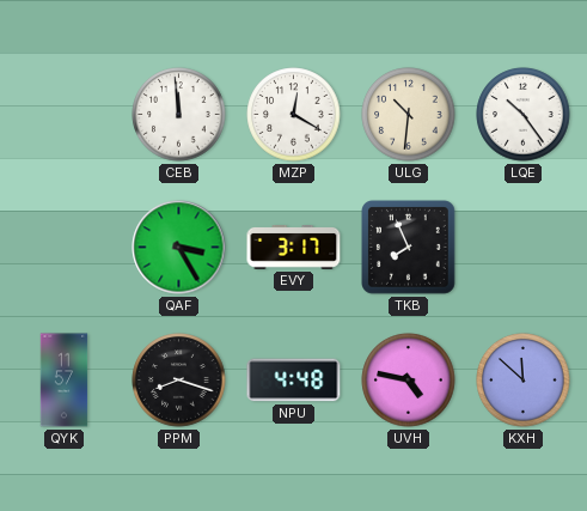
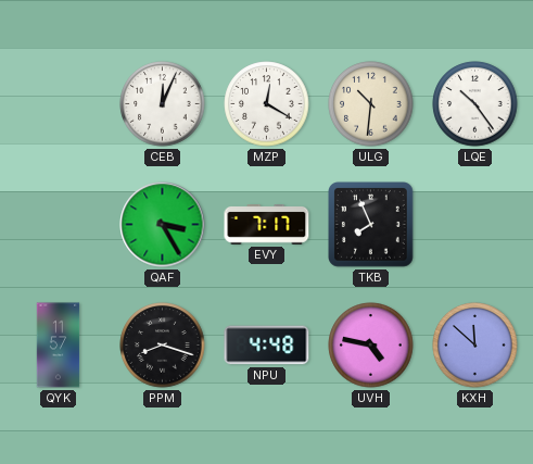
CEB: 11:59 -> 12:04 (163, 104)
EVY: 3:17 -> 7:17 (267, 225)
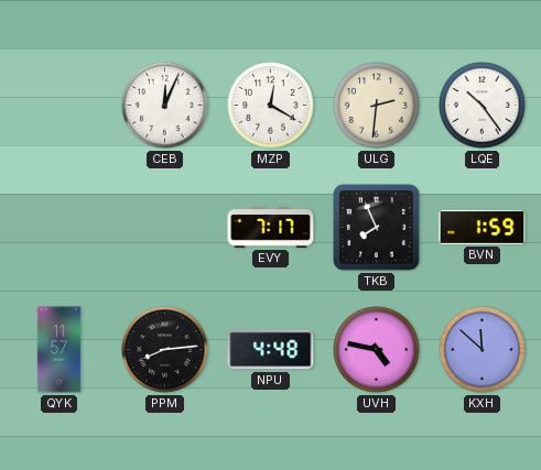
ULG: 10:31 -> 2:31 (377, 106)
QAF: 3:25 -> none (163, 225)
BVN: none -> 1:59 (483, 227)
PPM: 8:18 -> 8:14 (165, 350)
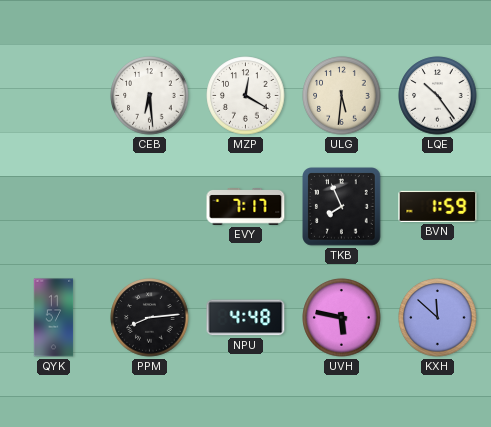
CEB: 12:04 -> 6:29 (150, 96)
ULG: 2:31 -> 5:31 (342, 96)
UVH: 4:47 -> 5:47 (342, 318)
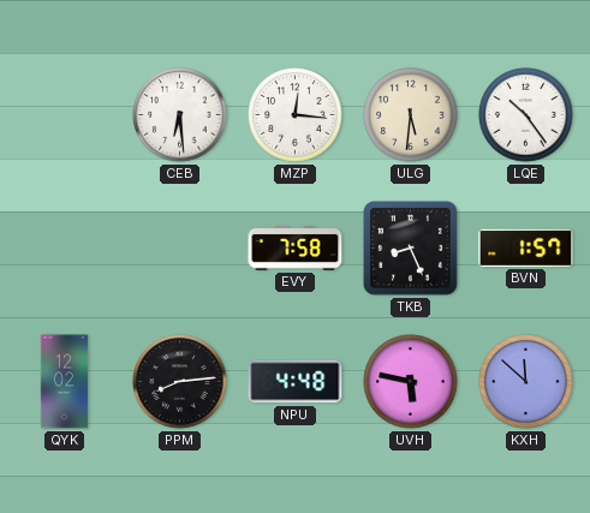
MZP: 12:20 -> 12:16 (296, 115)
EVY: 7:17 -> 7:58 (296, 249)
TKB: 7:56 -> 8:26 (411, 249)
BVN: 1:59 -> 1:57 (526, 247)
QYK: 11:57 -> 12:02 (65, 382)
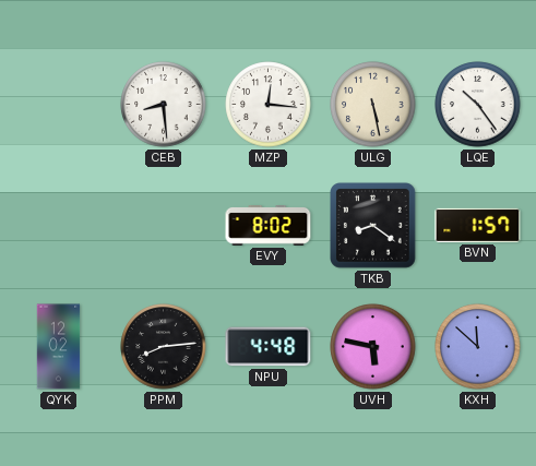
CEB: 6:29 -> 8:29 (164, 105)
ULG: 5:31 -> 5:28 (373, 105)
EVY: 7:58 -> 8:02 (269, 226)
TKB: 8:26 -> 8:21 (373, 226)
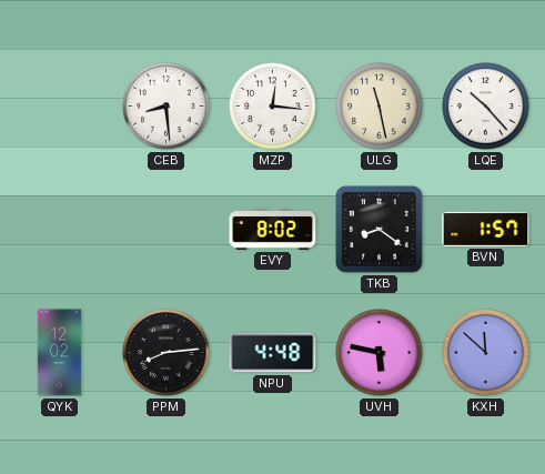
ULG: 5:28 -> 11:28 (380, 107)
LQE: 10:24 -> 10:23 (486, 107)
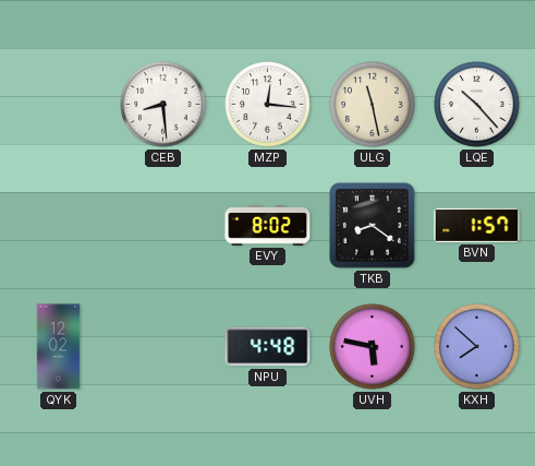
PPM: 8:14 -> none (166, 353)
KXH: 11:52 -> 7:52 (477, 347)
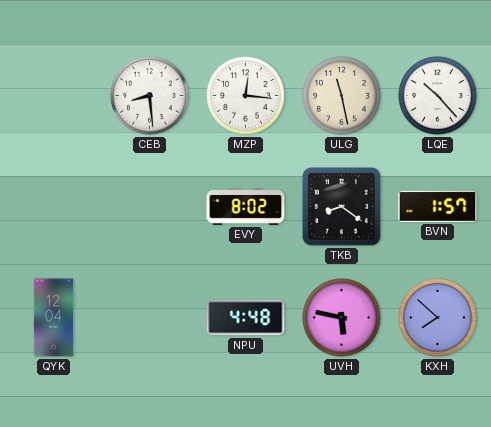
QYK: 12:02 -> 12:04 (54, 318)
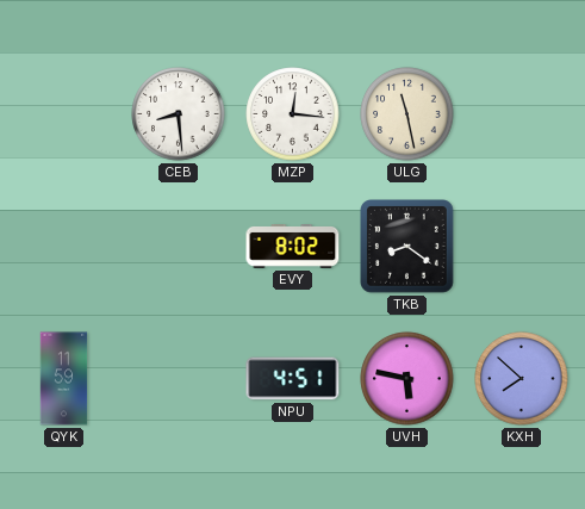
LQE: 10:23 -> none (438, 96)
BVN: 1:57 -> none (438, 206)
QYK: 12:04 -> 11:59 (64, 379)
NPU: 4:48 -> 4:51 (293, 379)
